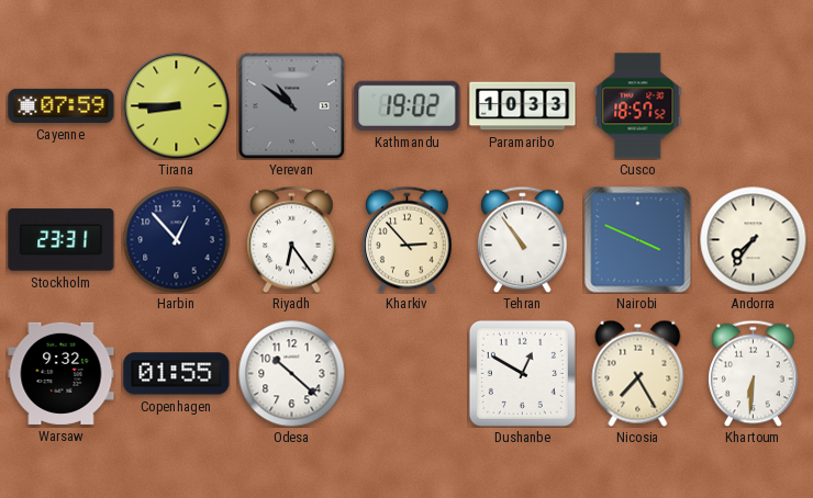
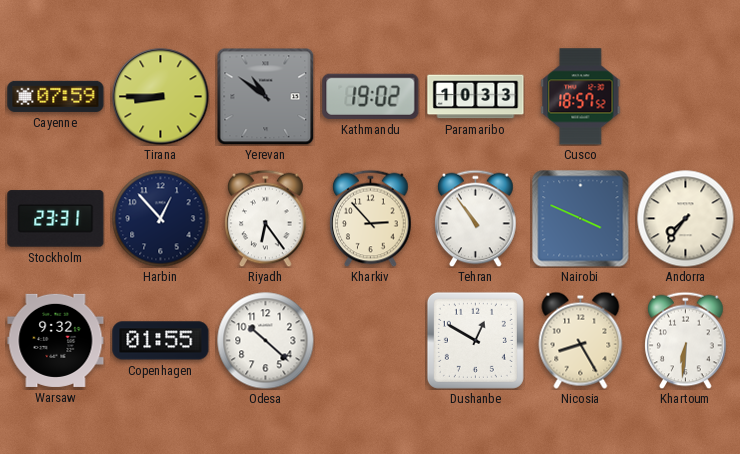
Nicosia: 7:25 -> 8:25 (581, 340)
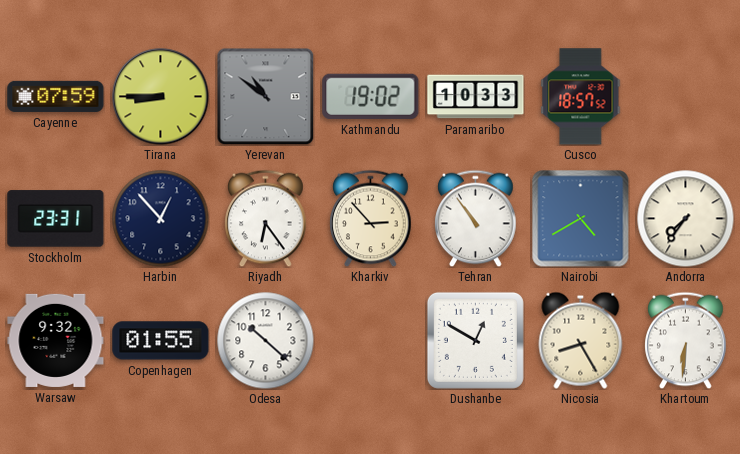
Nairobi: 3:49 -> 4:40 (581, 219)
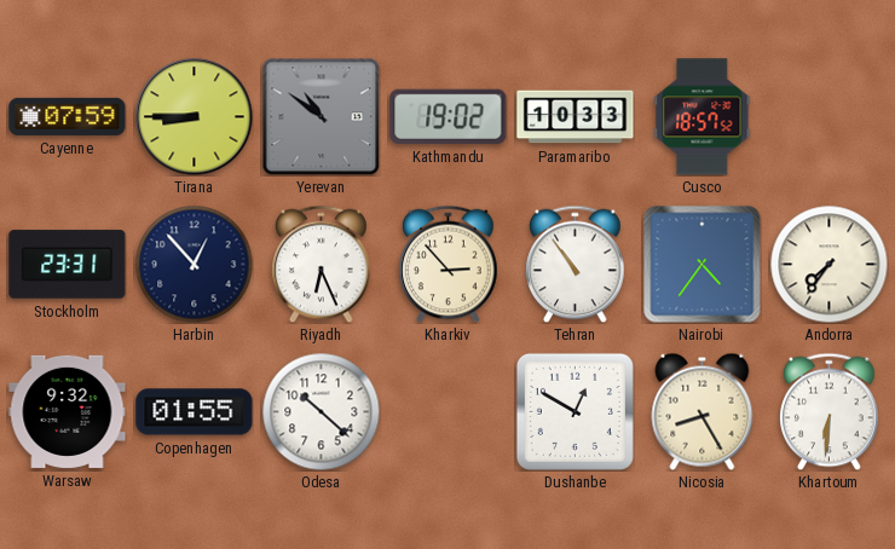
Riyadh: 6:24 -> 6:26 (322, 264)
Nairobi: 4:40 -> 4:36 (703, 265)
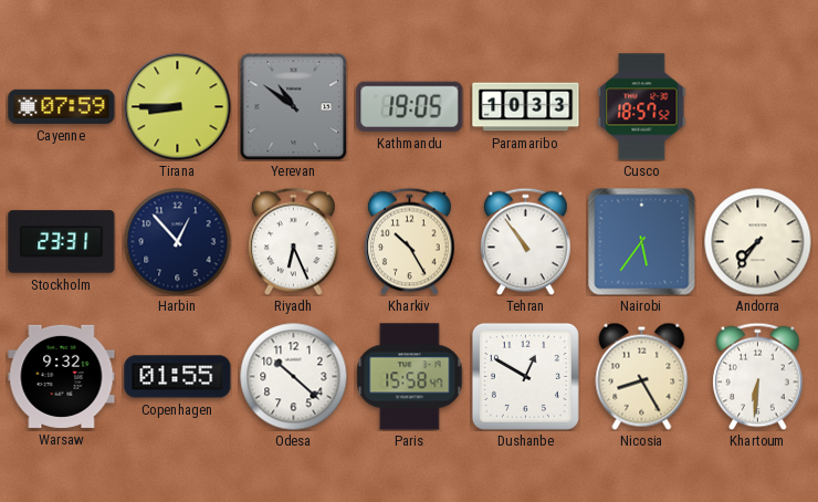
Kathmandu: 19:02 -> 19:05 (410, 106)
Kharkiv: 2:53 -> 10:25 (410, 241)
Nairobi: 4:36 -> 5:36 (642, 242)
Paris: none -> 15:58 (410, 377)
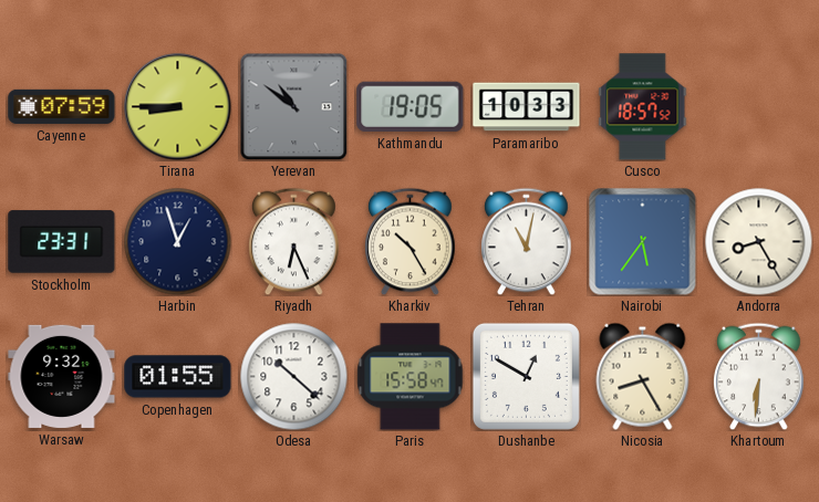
Harbin: 12:53 -> 12:57 (177, 241)
Tehran: 10:54 -> 11:02 (527, 241)
Andorra: 7:36 -> 8:25 (758, 241)
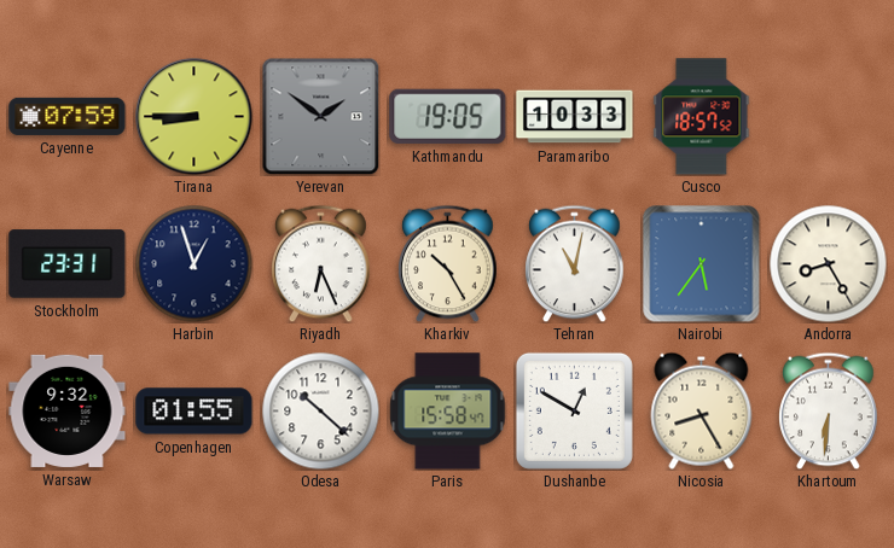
Yerevan: 10:51 -> 1:51 (320, 116)
